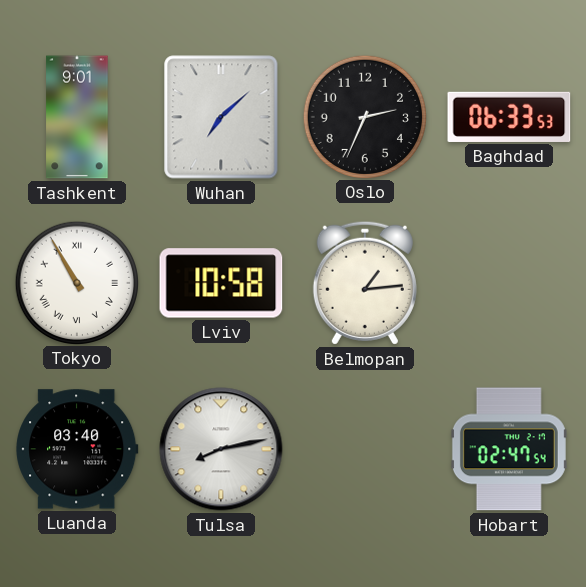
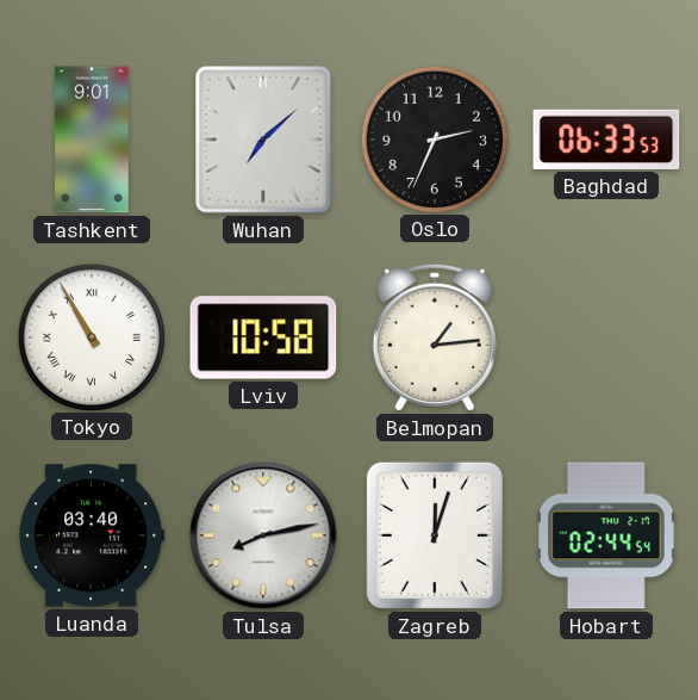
Zagreb: none -> 12:03 (435, 535)
Hobart: 02:47 -> 02:44 (606, 535)
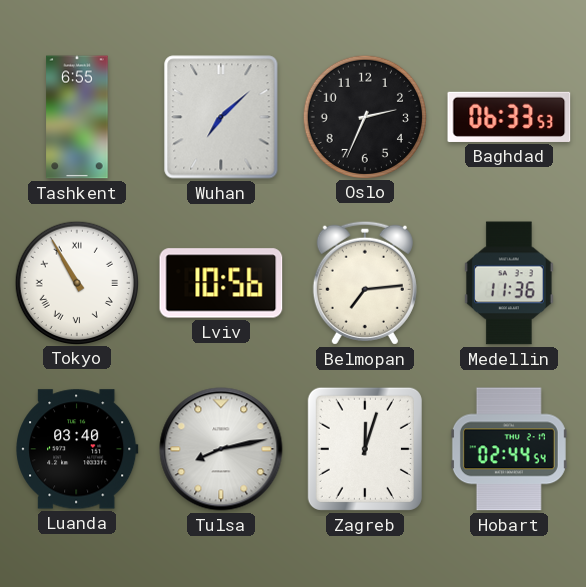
Tashkent: 9:01 -> 6:55 (77, 117)
Lviv: 10:58 -> 10:56 (221, 283)
Belmopan: 1:14 -> 7:14 (365, 283)
Medellin: none -> 11:36 (510, 283)
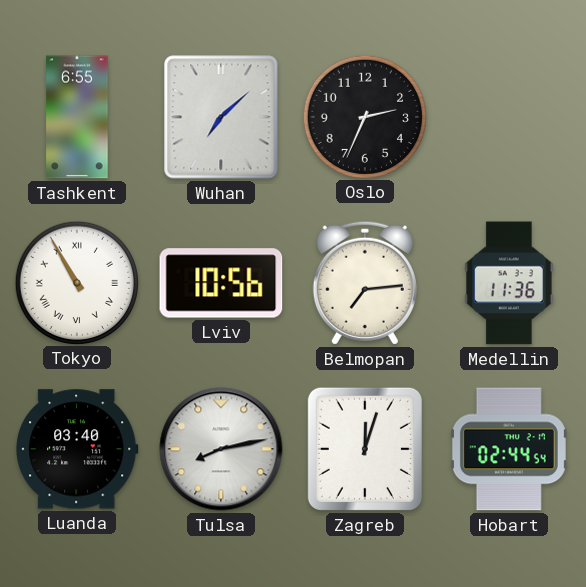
Baghdad: 06:33 -> none (509, 117)
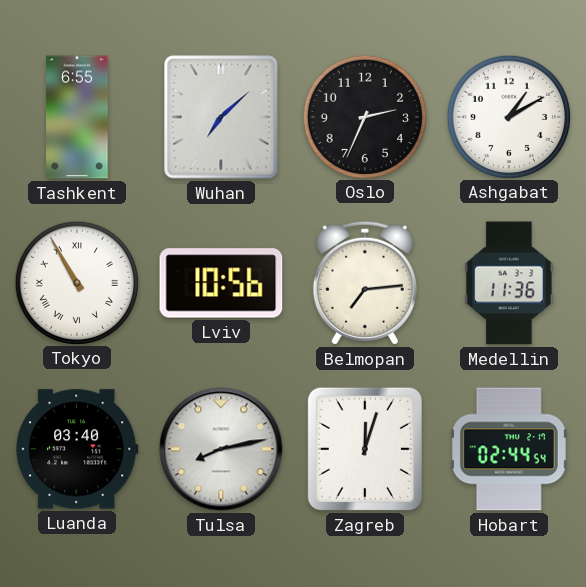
Ashgabat: none -> 1:10 (508, 116)
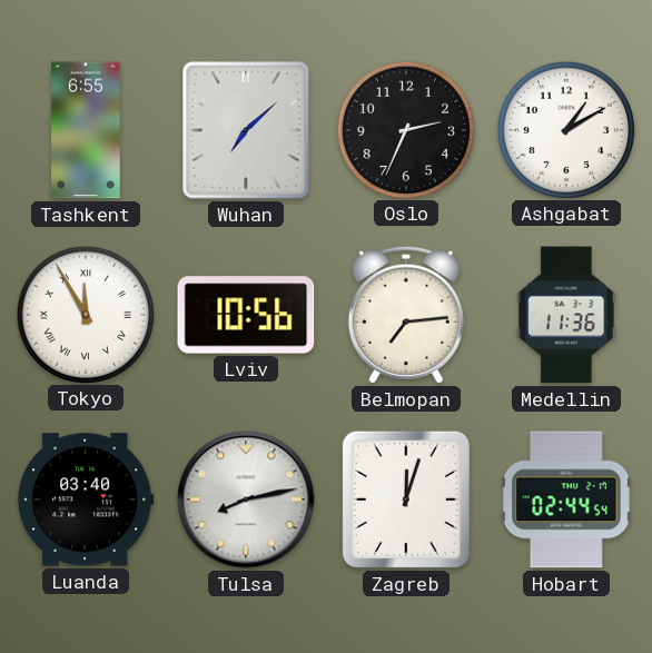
Tokyo: 10:55 -> 11:55 (85, 314)
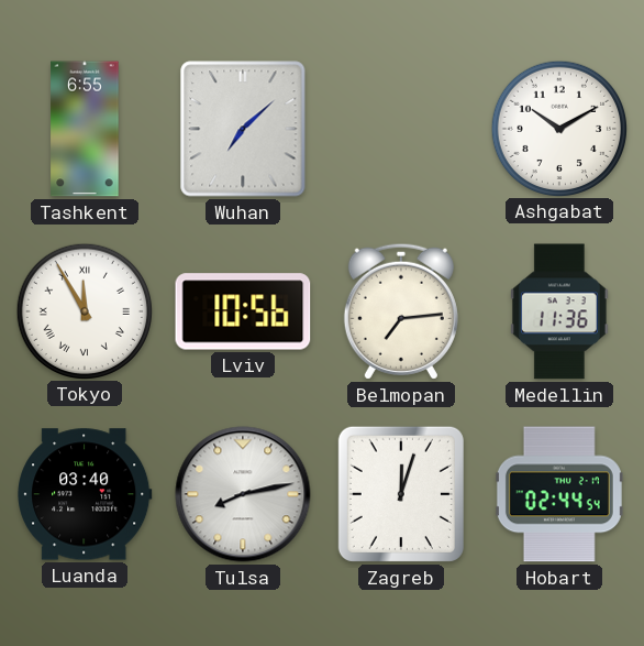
Oslo: 2:34 -> none (405, 129)
Ashgabat: 1:10 -> 10:10 (558, 128)
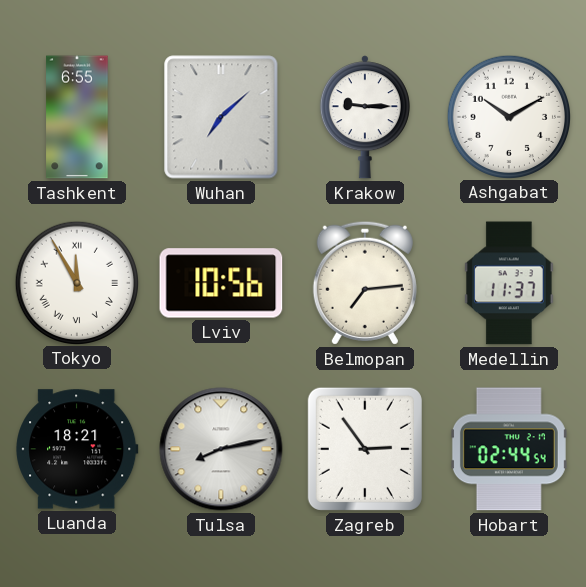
Krakow: none -> 9:15 (365, 117)
Medellin: 11:36 -> 11:37 (510, 283)
Luanda: 03:40 -> 18:21 (77, 449)
Zagreb: 12:03 -> 2:54 (365, 449)
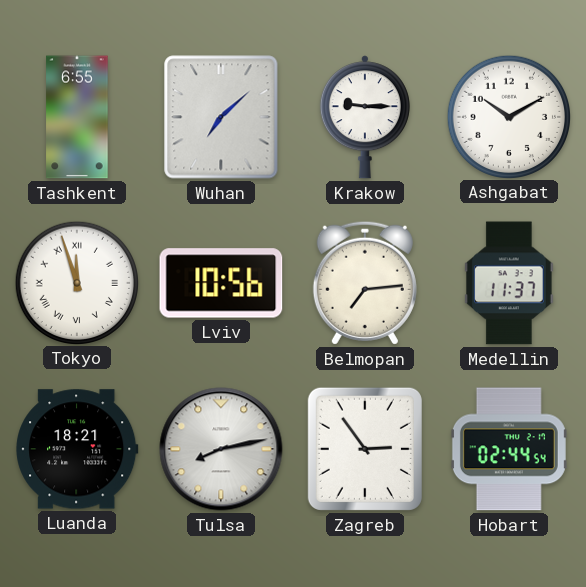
Tokyo: 11:55 -> 11:57 (76, 282)
